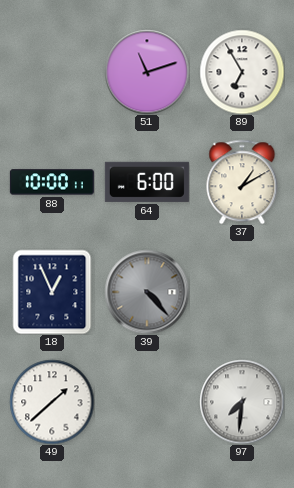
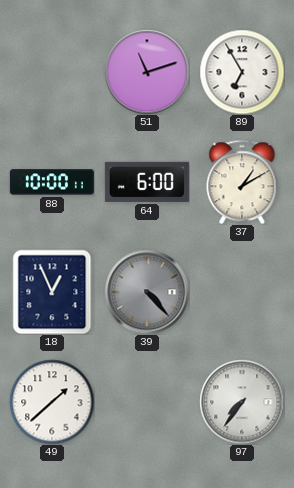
97: 7:31 -> 7:36 (242, 402)
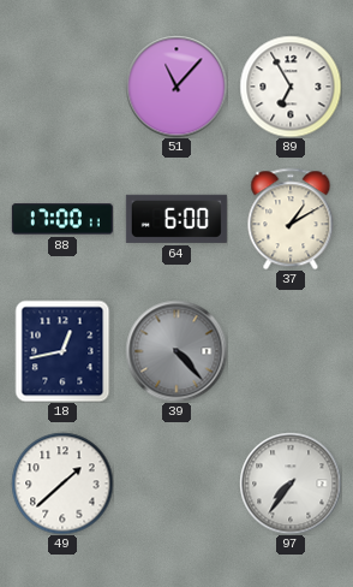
51: 11:12 -> 11:07 (176, 87)
88: 10:00 -> 17:00 (62, 219)
18: 12:56 -> 12:43 (62, 351)
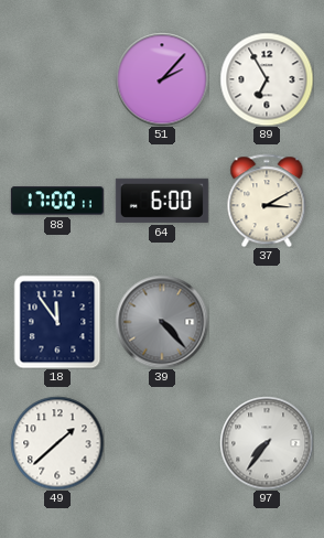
51: 11:07 -> 2:07 (162, 79)
37: 1:10 -> 3:10 (267, 201)
18: 12:43 -> 11:54 (57, 322)
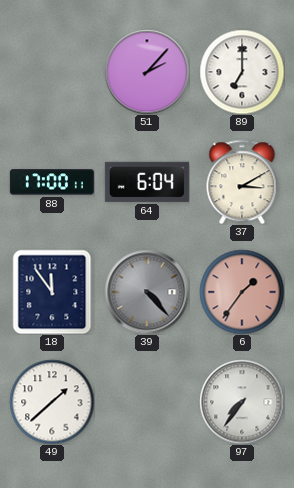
89: 6:55 -> 7:00 (242, 72)
64: 6:00 -> 6:04 (147, 182)
6: none -> 1:36 (242, 292)
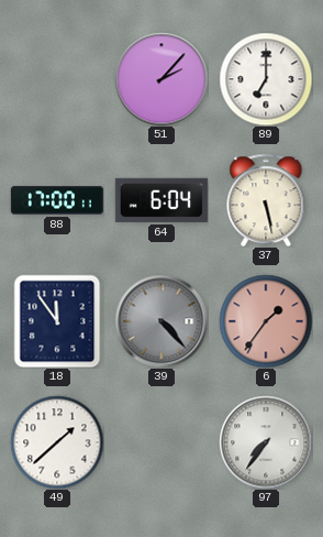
37: 3:10 -> 5:28 (266, 200)
